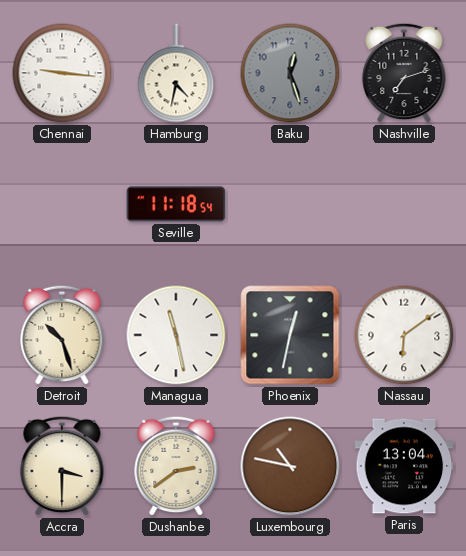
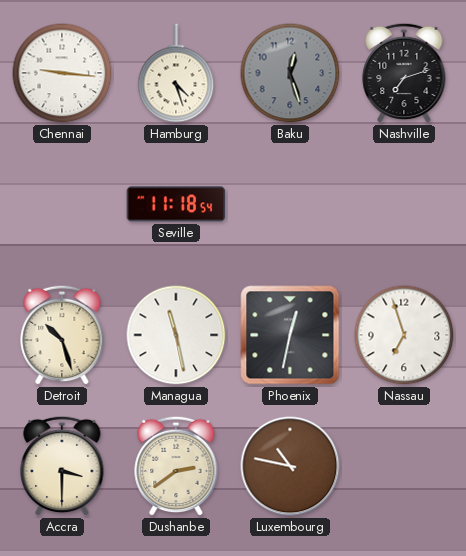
Hamburg: 4:32 -> 4:27 (176, 73)
Nassau: 6:09 -> 6:57 (404, 335)
Paris: 13:04 -> none (404, 466)
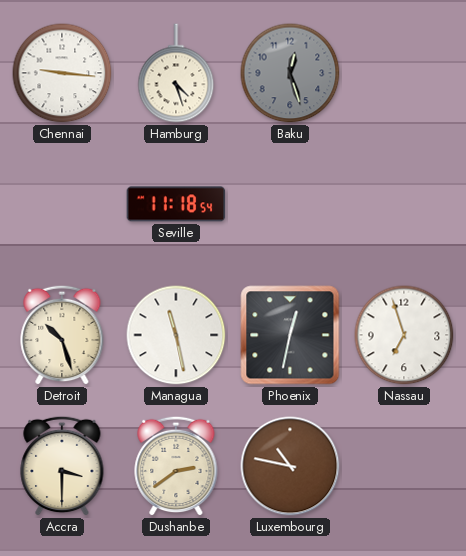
Nashville: 7:12 -> none (404, 73)
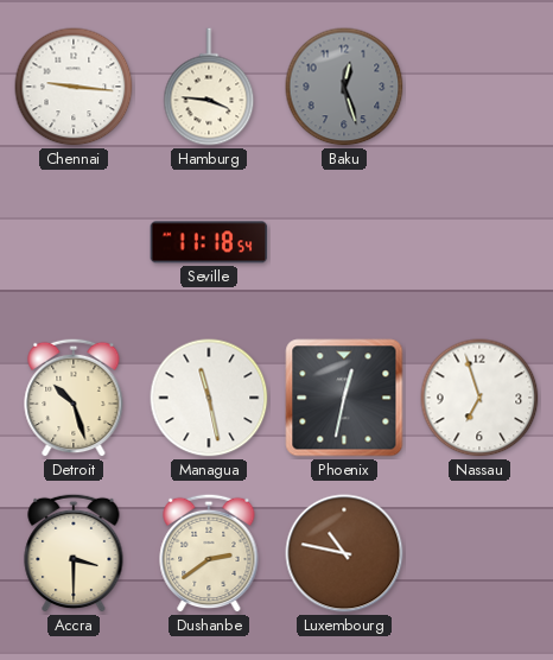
Hamburg: 4:27 -> 3:46 (209, 87)
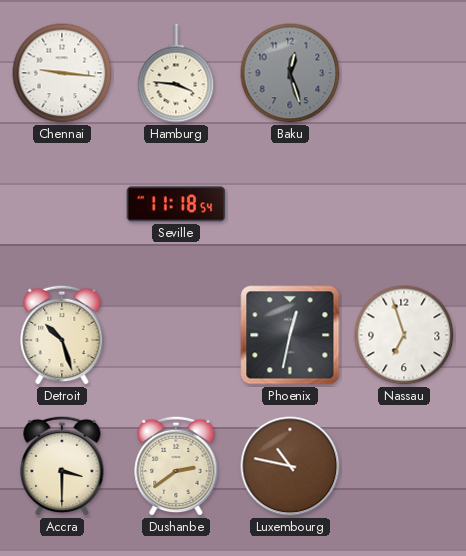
Managua: 11:28 -> none (209, 398)
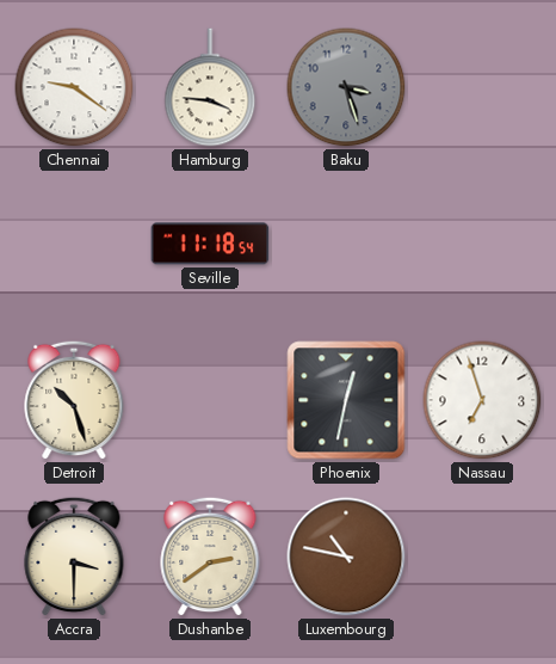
Chennai: 9:16 -> 9:21 (74, 87)
Baku: 12:27 -> 3:27 (346, 87)
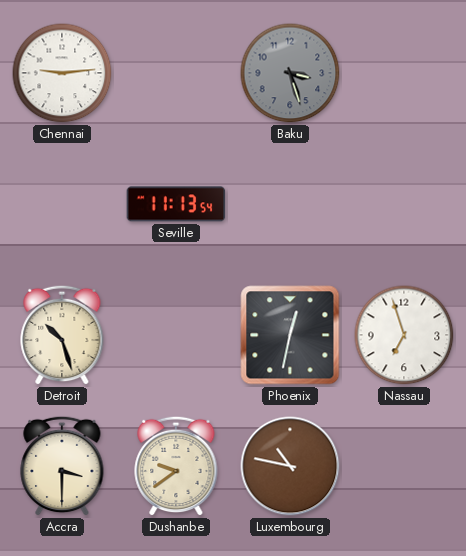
Chennai: 9:21 -> 9:14 (62, 73)
Hamburg: 3:46 -> none (210, 87)
Seville: 11:18 -> 11:13 (176, 204)
Dushanbe: 2:39 -> 9:39 (176, 466)
